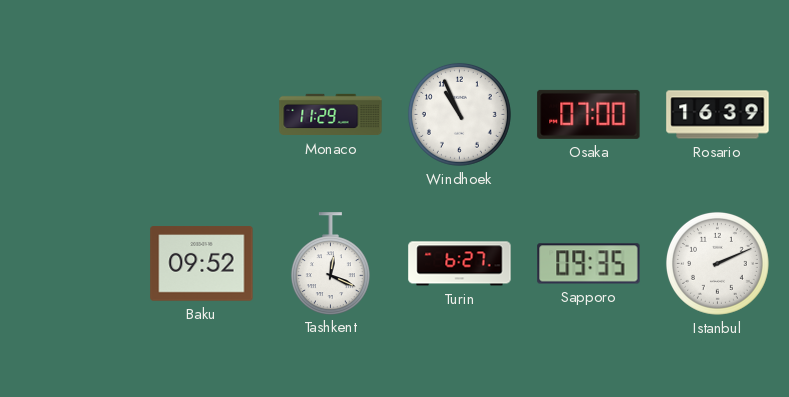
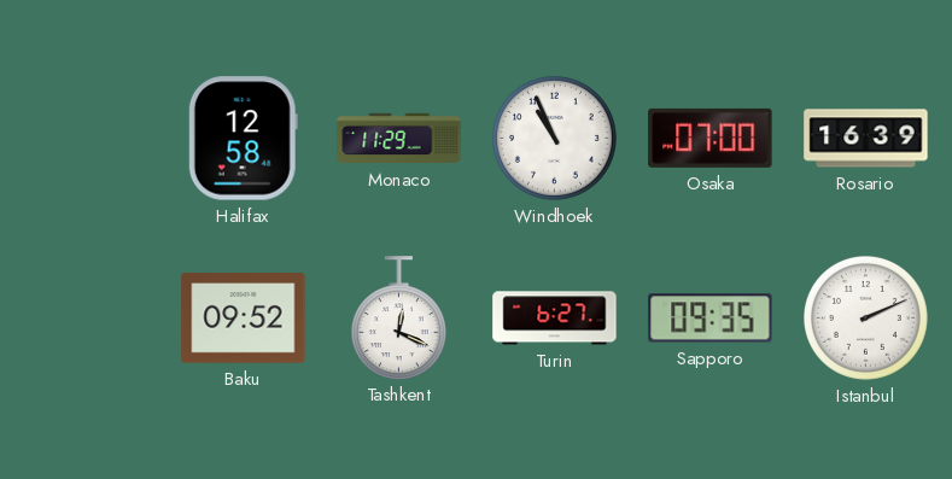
Halifax: none -> 12:58 (243, 139)
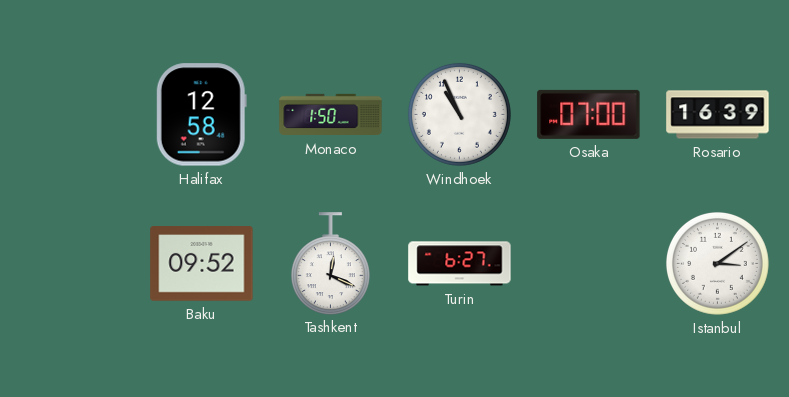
Monaco: 11:29 -> 1:50 (331, 115)
Sapporo: 09:35 -> none (711, 319)
Istanbul: 2:11 -> 3:09 (717, 263)
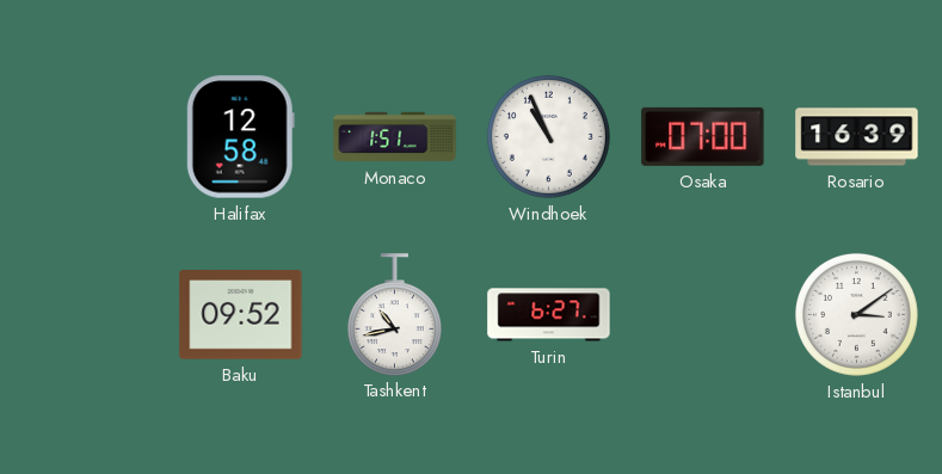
Monaco: 1:50 -> 1:51 (395, 137)
Tashkent: 12:19 -> 10:43 (394, 314)
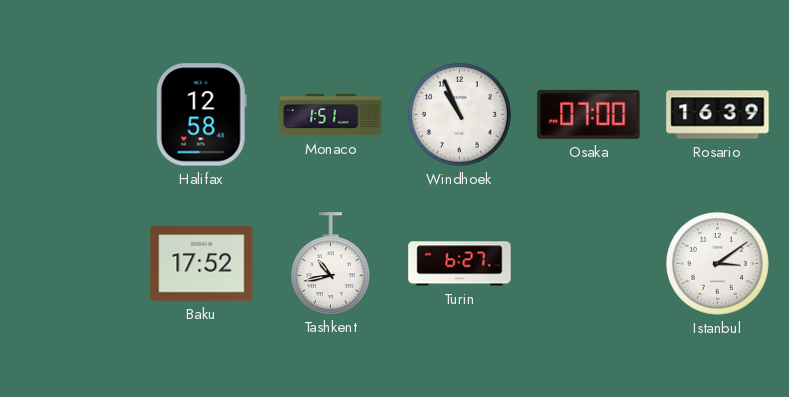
Baku: 09:52 -> 17:52 (202, 264)
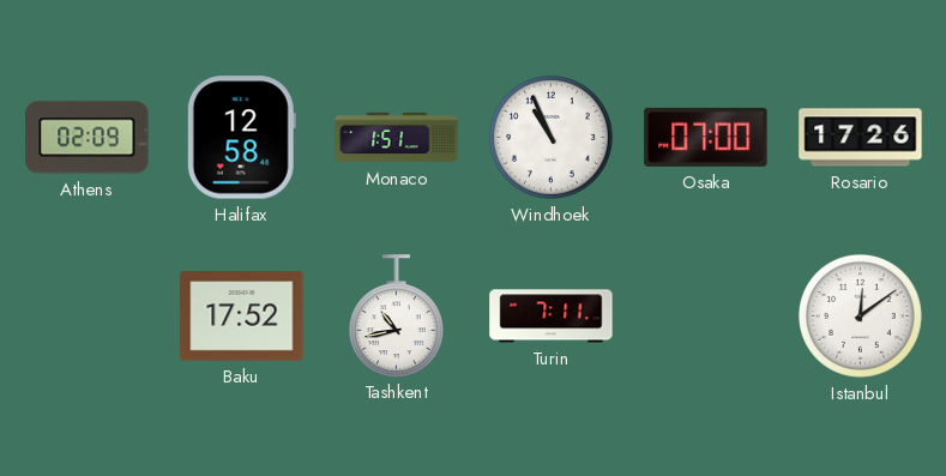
Athens: none -> 02:09 (88, 138)
Rosario: 16:39 -> 17:26 (861, 138)
Turin: 6:27 -> 7:11 (552, 317)
Istanbul: 3:09 -> 12:09 (860, 315)
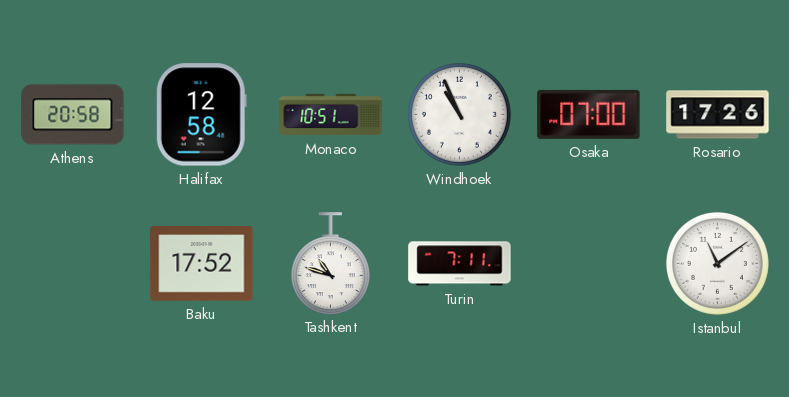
Athens: 02:09 -> 20:58 (73, 115)
Monaco: 1:51 -> 10:51 (331, 115)
Tashkent: 10:43 -> 10:48 (330, 263)
Istanbul: 12:09 -> 11:09 (717, 263)
